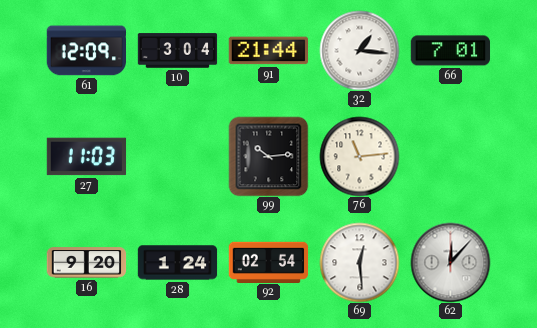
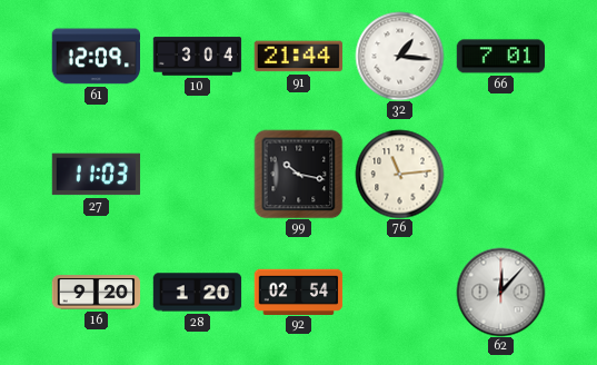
99: 10:14 -> 10:17 (298, 174)
28: 1:24 -> 1:20 (197, 293)
69: 12:29 -> none (359, 262)
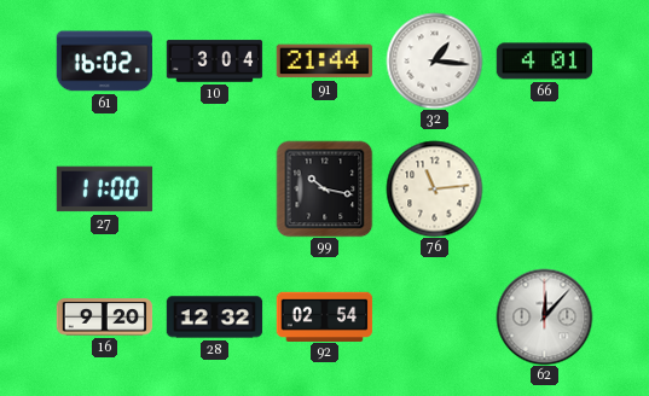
61: 12:09 -> 16:02 (104, 62)
66: 7:01 -> 4:01 (544, 62)
27: 11:03 -> 11:00 (104, 190)
28: 1:20 -> 12:32 (214, 318)
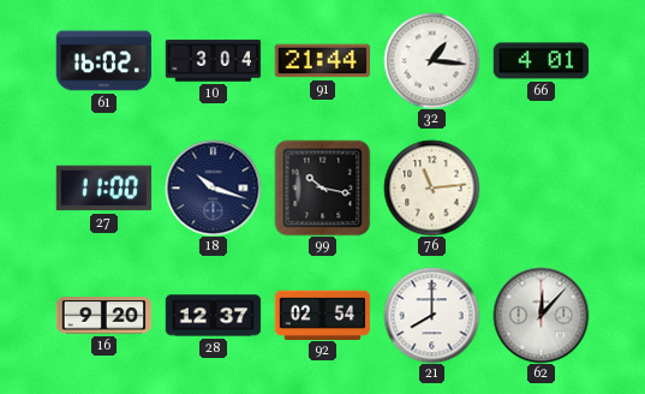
18: none -> 10:18 (213, 187)
28: 12:32 -> 12:37 (213, 316)
21: none -> 8:00 (431, 315)
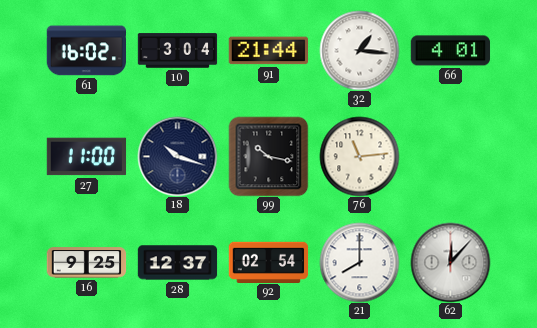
16: 9:20 -> 9:25 (86, 263)
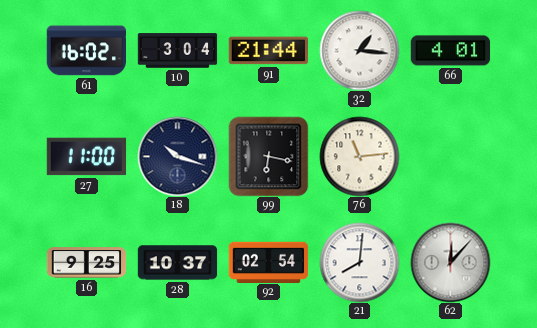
99: 10:17 -> 6:17 (268, 156)
28: 12:37 -> 10:37 (177, 263)
21: 8:00 -> 8:01 (359, 262)
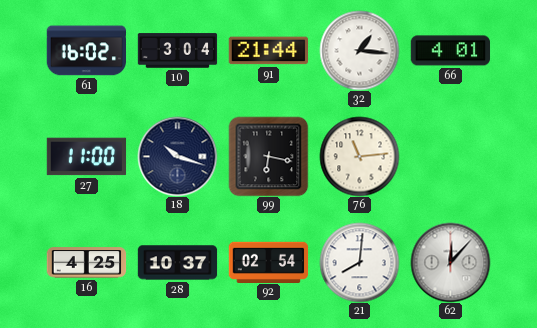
16: 9:25 -> 4:25 (86, 263)
